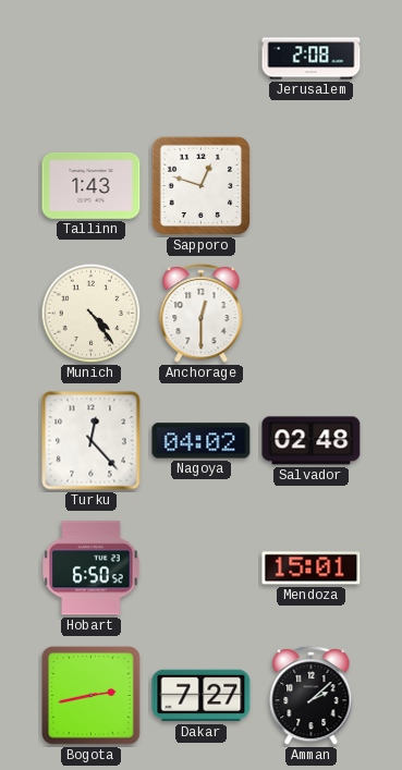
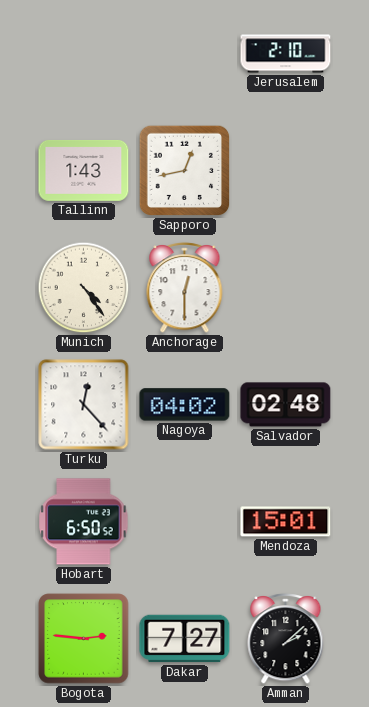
Jerusalem: 2:08 -> 2:10 (286, 54)
Sapporo: 12:48 -> 12:43 (185, 171)
Bogota: 2:43 -> 2:46 (84, 639)
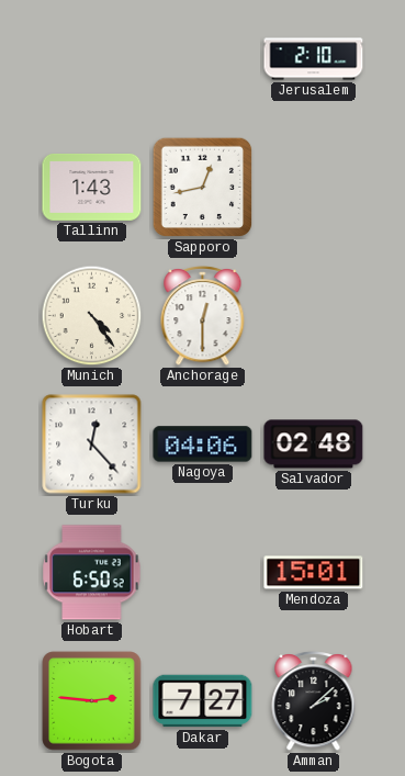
Nagoya: 04:02 -> 04:06 (203, 445)
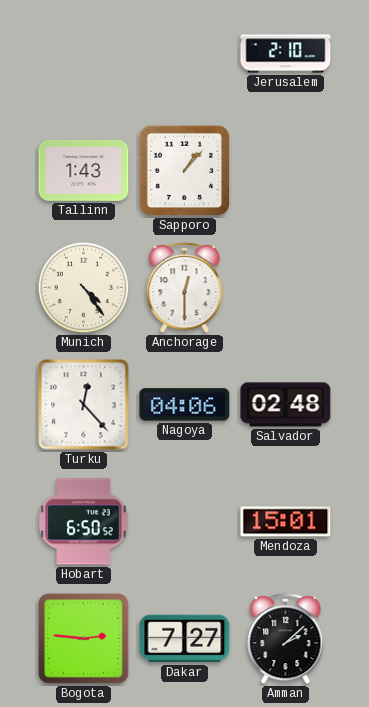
Sapporo: 12:43 -> 1:07 (185, 171)
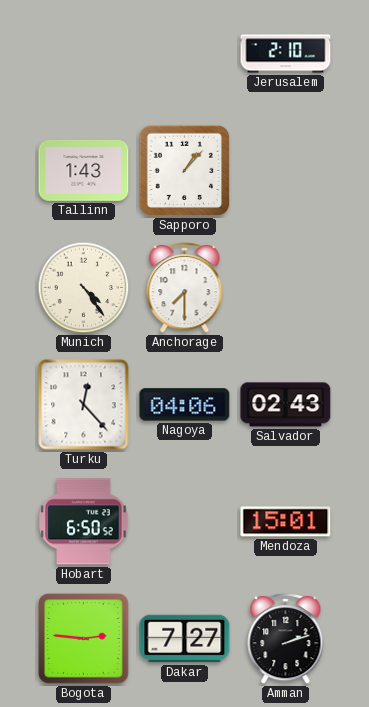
Anchorage: 12:30 -> 7:30 (185, 288)
Salvador: 02:48 -> 02:43 (286, 405)
Amman: 2:08 -> 2:12 (286, 639)
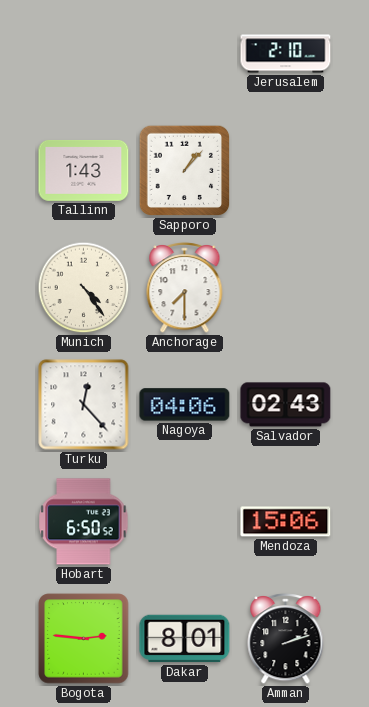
Mendoza: 15:01 -> 15:06 (286, 522)
Dakar: 7:27 -> 8:01 (185, 639)
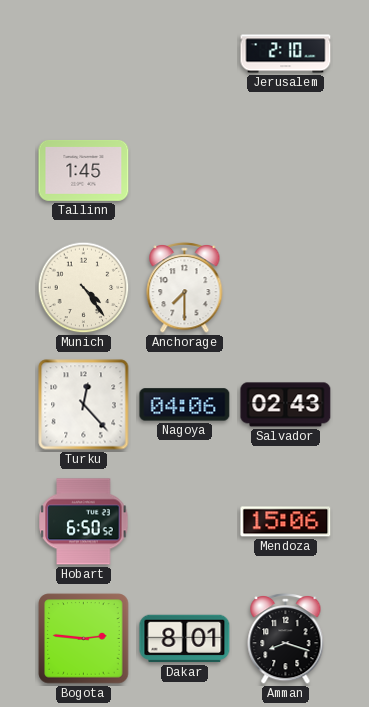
Tallinn: 1:43 -> 1:45 (84, 170)
Sapporo: 1:07 -> none (185, 171)
Amman: 2:12 -> 8:18 (286, 639)
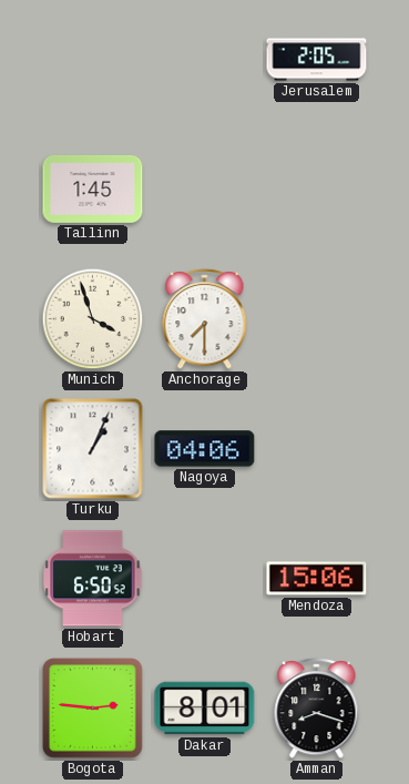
Jerusalem: 2:10 -> 2:05 (317, 60)
Munich: 4:24 -> 3:57 (93, 319)
Turku: 12:23 -> 1:04 (93, 449)
Salvador: 02:43 -> none (286, 405)
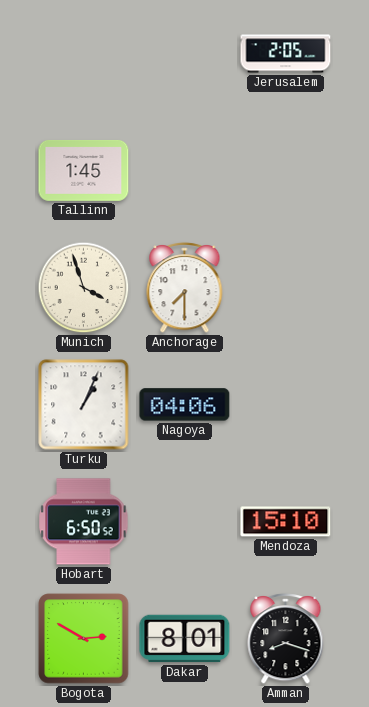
Mendoza: 15:06 -> 15:10 (286, 522)
Bogota: 2:46 -> 2:50 (84, 639)
